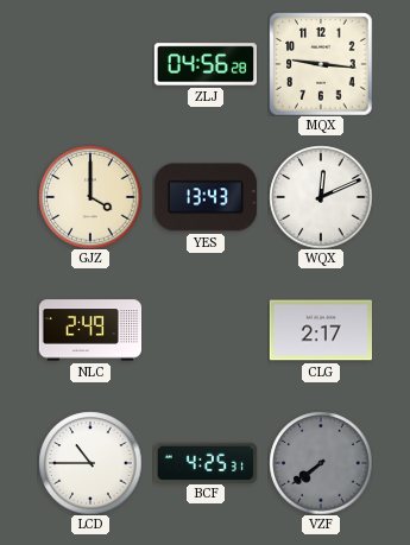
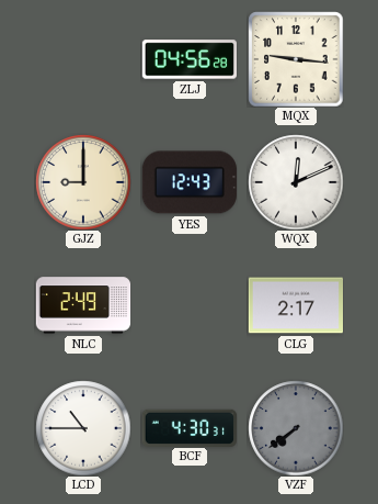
GJZ: 4:00 -> 9:00 (83, 182)
YES: 13:43 -> 12:43 (190, 182)
BCF: 4:25 -> 4:30 (188, 427)
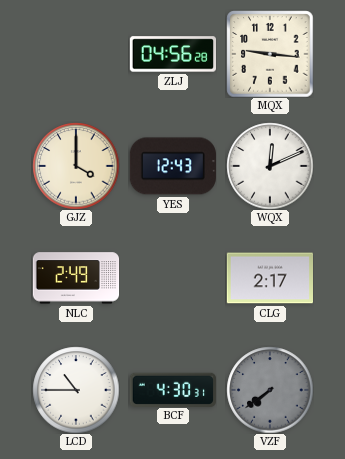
GJZ: 9:00 -> 4:00 (76, 166)
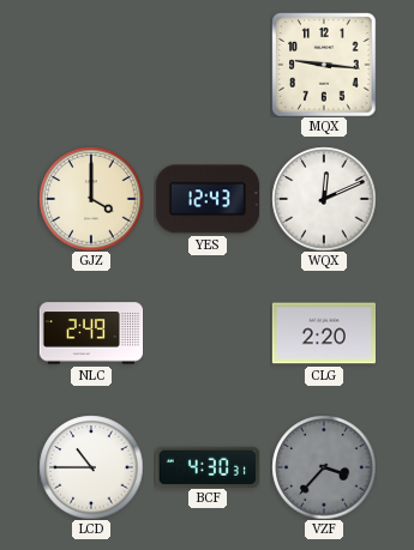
ZLJ: 04:56 -> none (172, 54)
CLG: 2:17 -> 2:20 (323, 333)
VZF: 7:39 -> 3:37 (324, 467)
